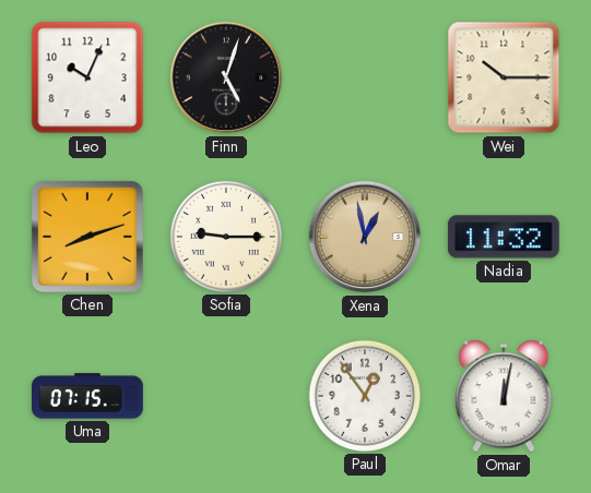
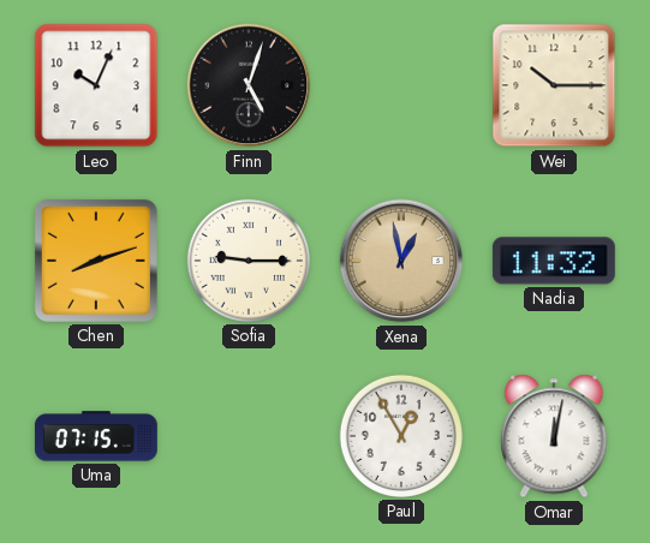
Paul: 12:54 -> 12:55 (401, 436)
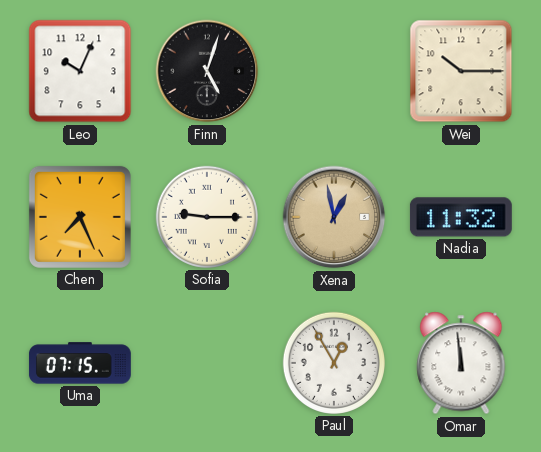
Chen: 8:12 -> 7:26 (80, 217)
Omar: 12:02 -> 11:59 (461, 363)
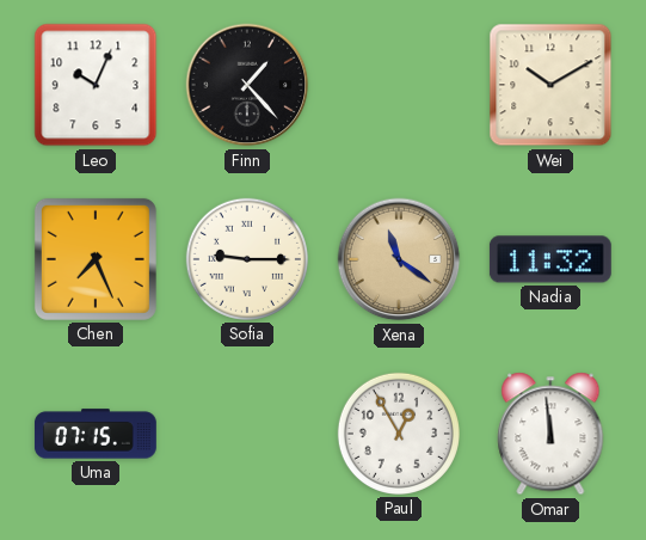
Finn: 5:03 -> 1:23 (247, 85)
Wei: 10:15 -> 10:10 (550, 85)
Xena: 12:58 -> 11:21 (399, 259)
